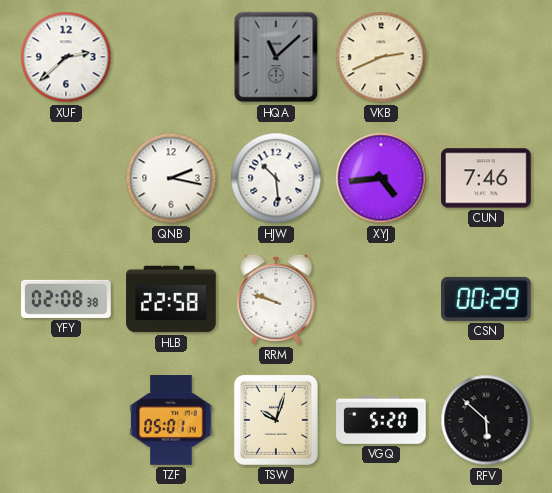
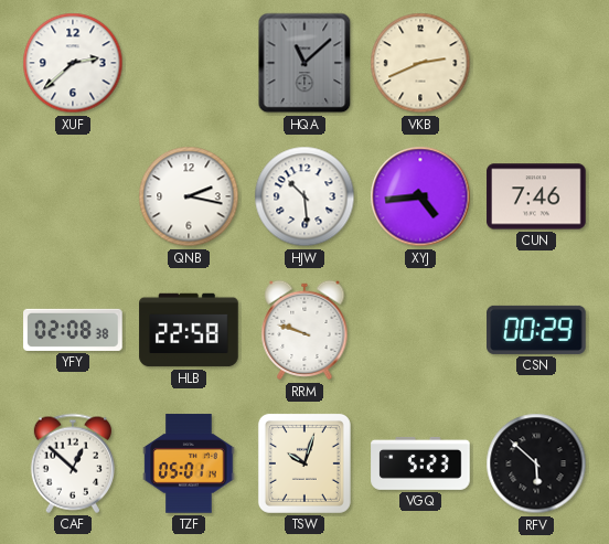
CAF: none -> 12:52 (73, 463)
VGQ: 5:20 -> 5:23 (420, 463)
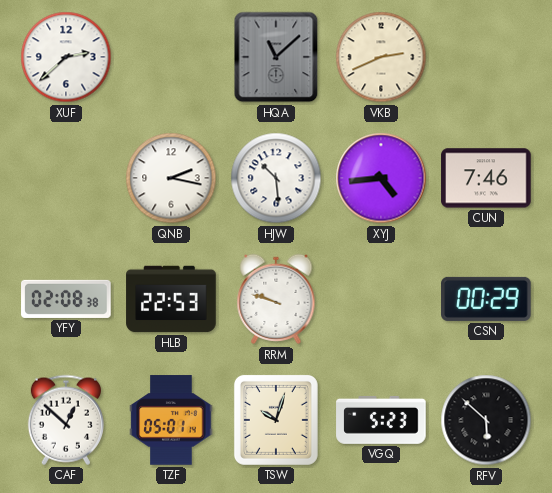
HLB: 22:58 -> 22:53 (171, 299)
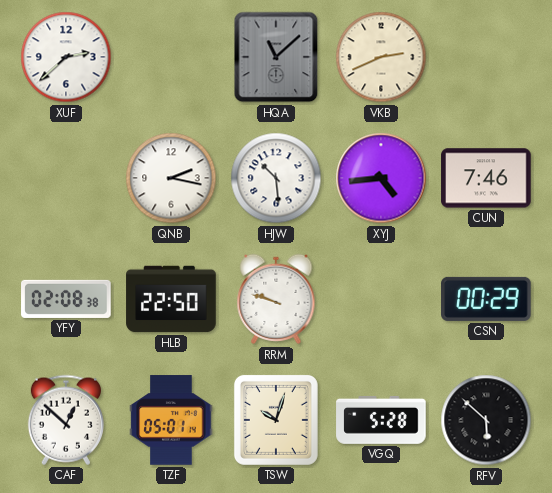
HLB: 22:53 -> 22:50 (171, 299)
VGQ: 5:23 -> 5:28 (381, 420)
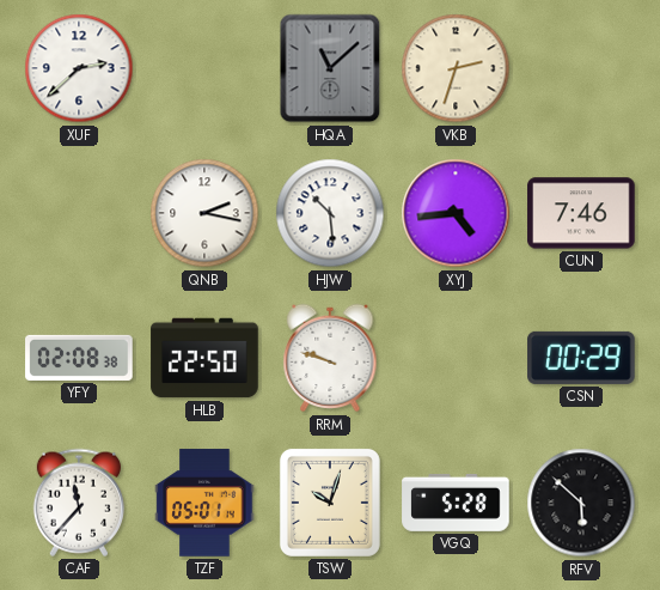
VKB: 2:41 -> 2:33 (456, 68)
CAF: 12:52 -> 11:37 (79, 503)
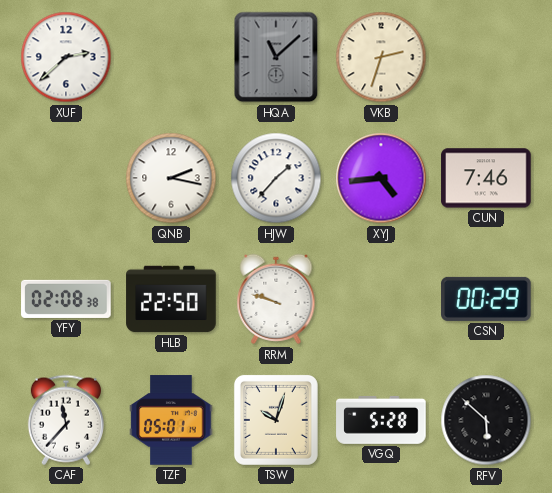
HJW: 10:29 -> 1:37 (276, 178)
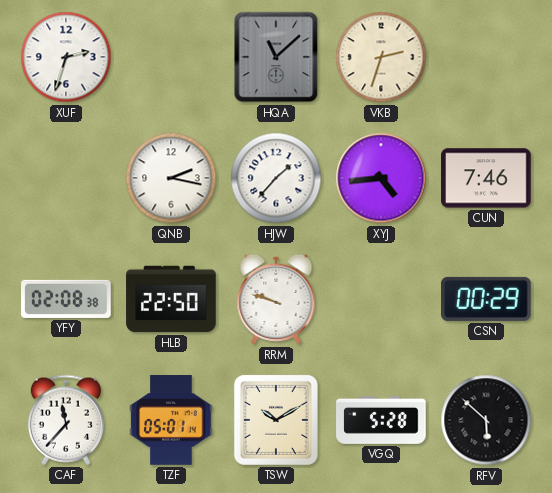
XUF: 2:38 -> 2:33 (66, 57)
TSW: 10:03 -> 10:10 (276, 420)
